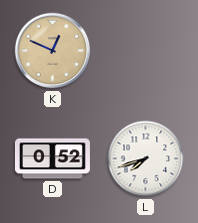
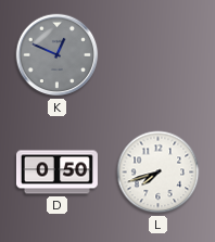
K dial: champagne -> grey (58, 55)
D: 0:52 -> 0:50 (56, 173)
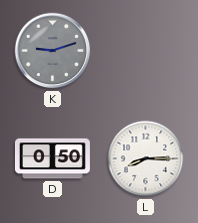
K: 12:49 -> 9:12 (53, 51)
L: 7:42 -> 8:15 (146, 159)
